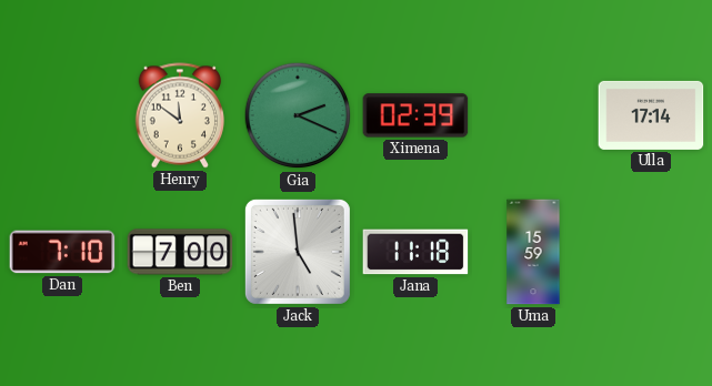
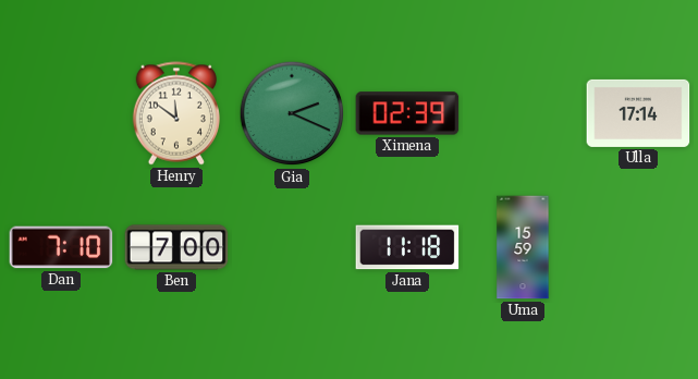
Jack: 4:59 -> none (298, 252)
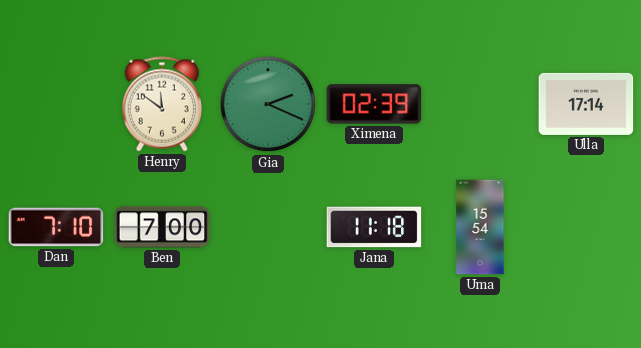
Uma: 15:59 -> 15:54 (480, 227)
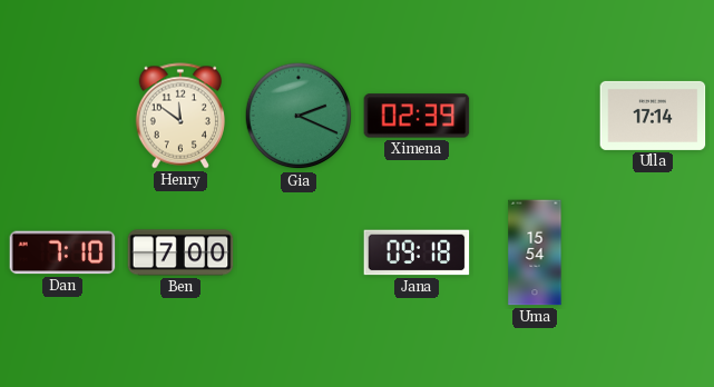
Jana: 11:18 -> 09:18 (417, 252)
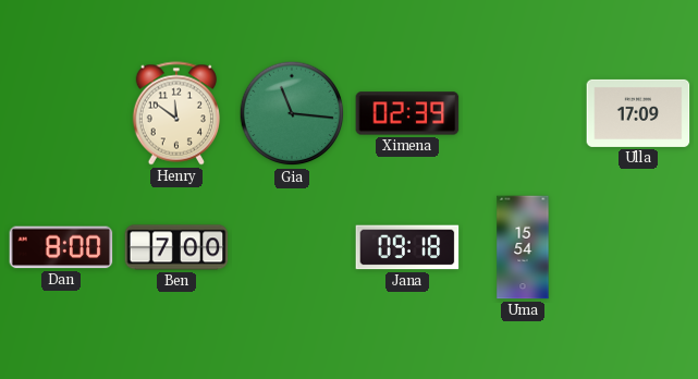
Gia: 2:19 -> 11:16 (292, 113)
Ulla: 17:14 -> 17:09 (638, 113)
Dan: 7:10 -> 8:00 (61, 247)
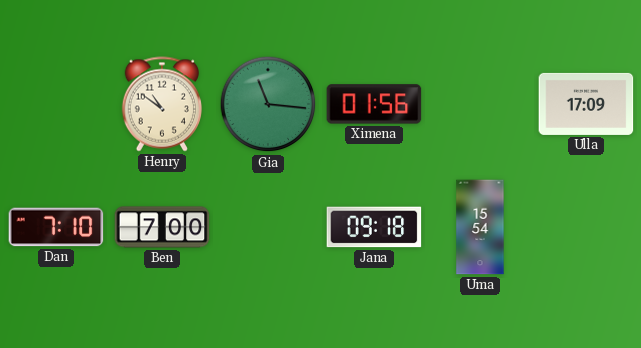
Henry: 11:51 -> 10:51 (161, 104)
Ximena: 02:39 -> 01:56 (374, 104)
Dan: 8:00 -> 7:10 (56, 227)
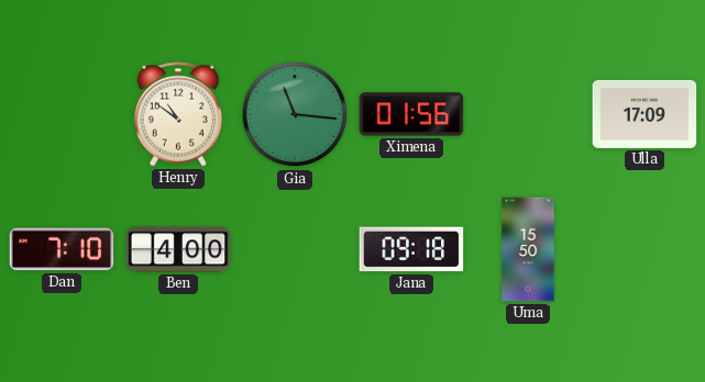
Ben: 7:00 -> 4:00 (178, 249)
Uma: 15:54 -> 15:50 (528, 249)
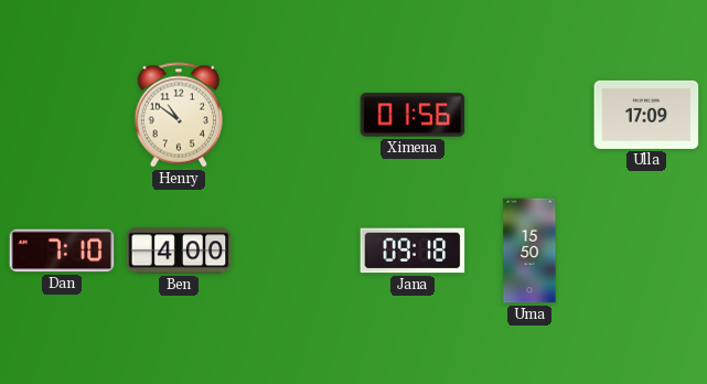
Gia: 11:16 -> none (295, 114)
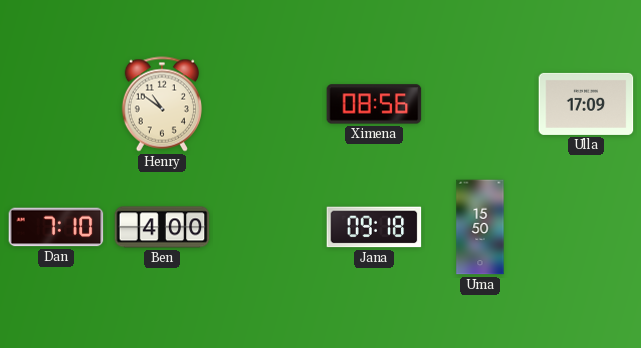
Ximena: 01:56 -> 08:56 (374, 104)
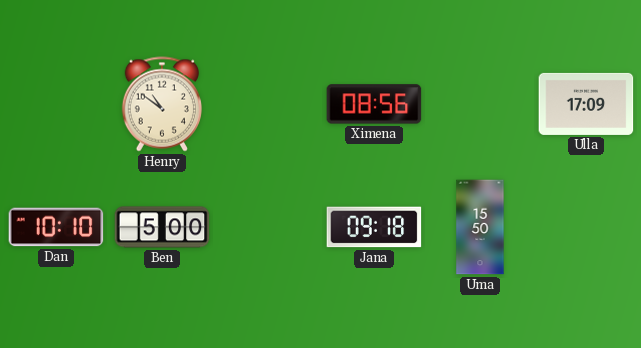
Dan: 7:10 -> 10:10 (56, 227)
Ben: 4:00 -> 5:00 (162, 227)
